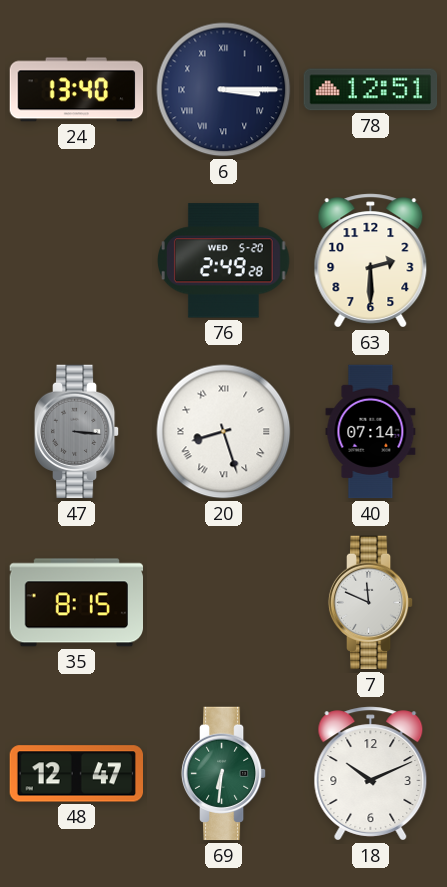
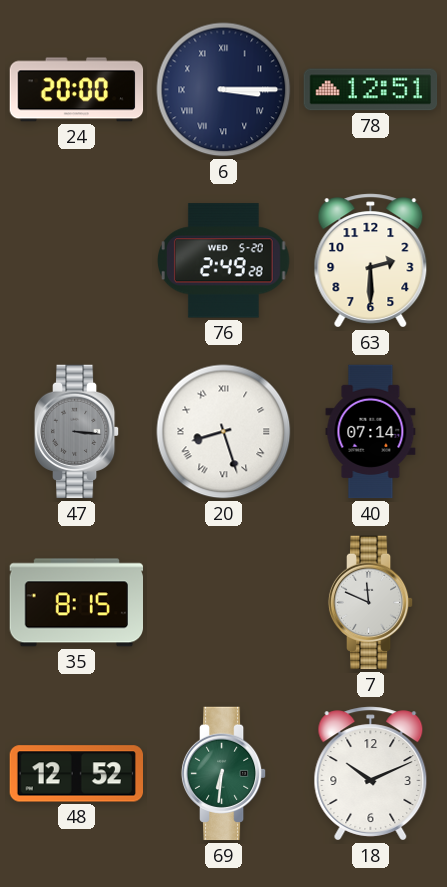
24: 13:40 -> 20:00 (77, 90)
48: 12:47 -> 12:52 (76, 774)
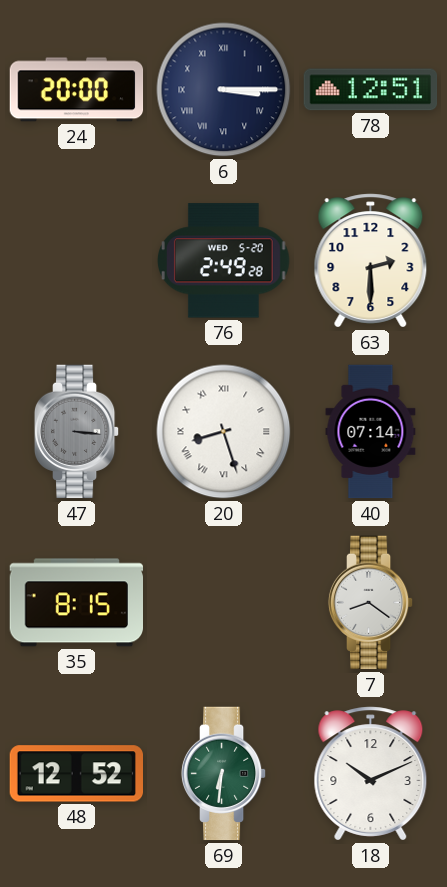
7: 11:49 -> 8:21 (371, 603)
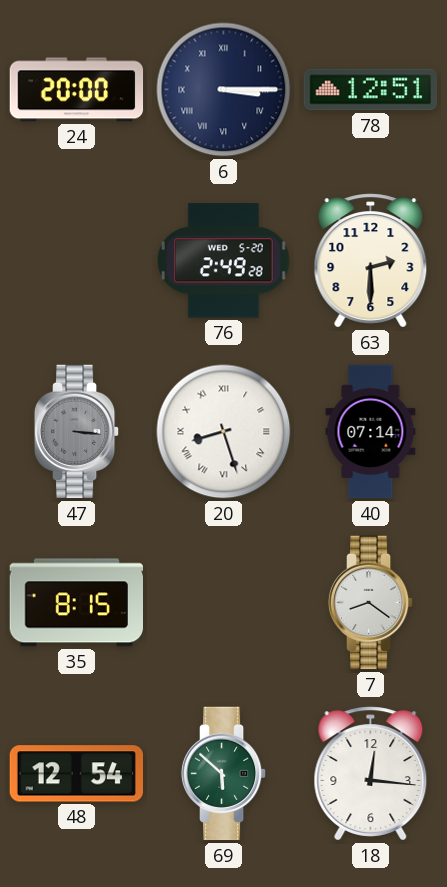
48: 12:52 -> 12:54 (76, 774)
69: 6:31 -> 5:52 (224, 774)
18: 10:11 -> 12:16 (371, 774)
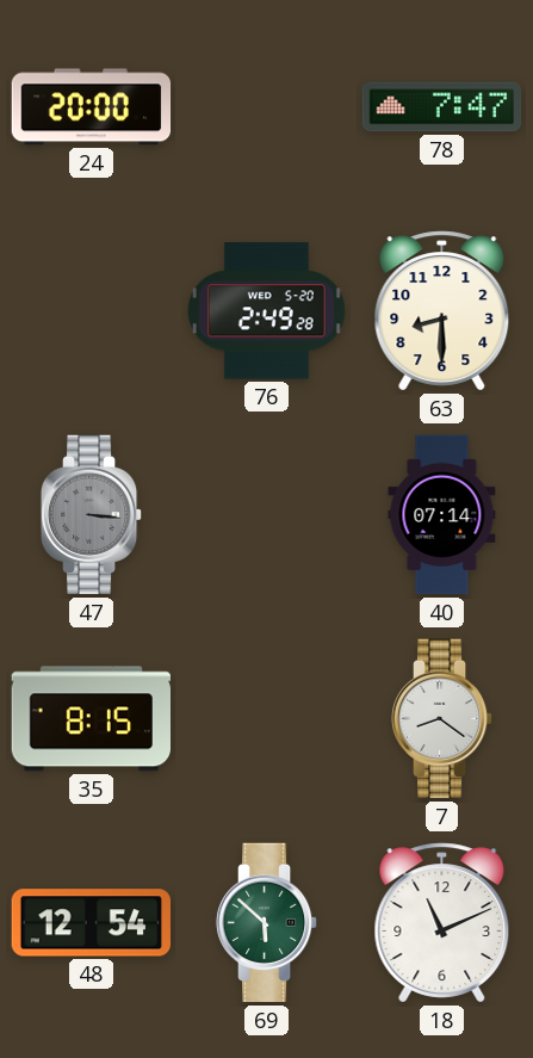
6: 3:15 -> none (224, 90)
78: 12:51 -> 7:47 (442, 107)
63: 2:30 -> 8:30 (442, 311)
20: 8:27 -> none (224, 432)
18: 12:16 -> 11:11 (442, 923)
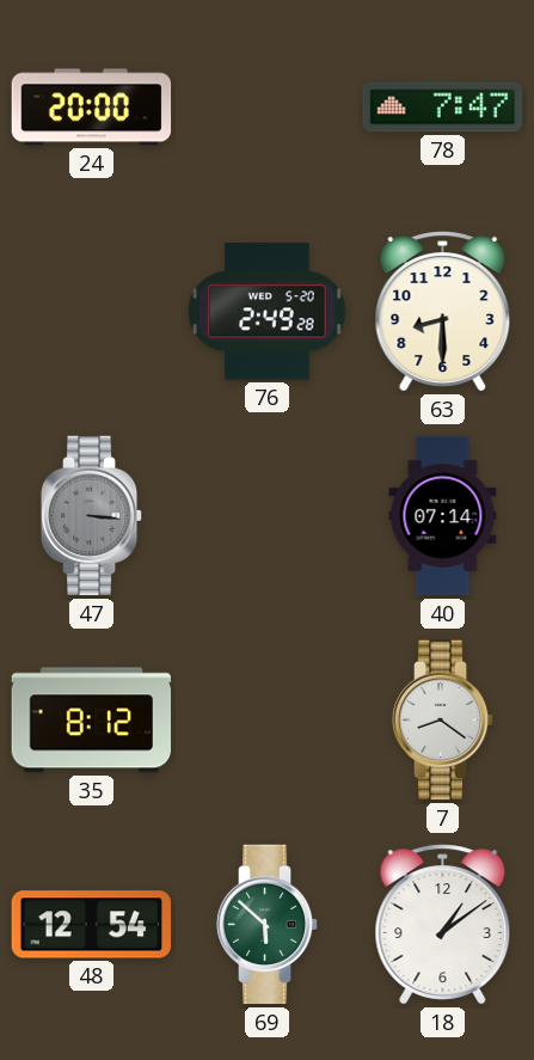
35: 8:15 -> 8:12 (91, 721)
18: 11:11 -> 1:09 (443, 925)
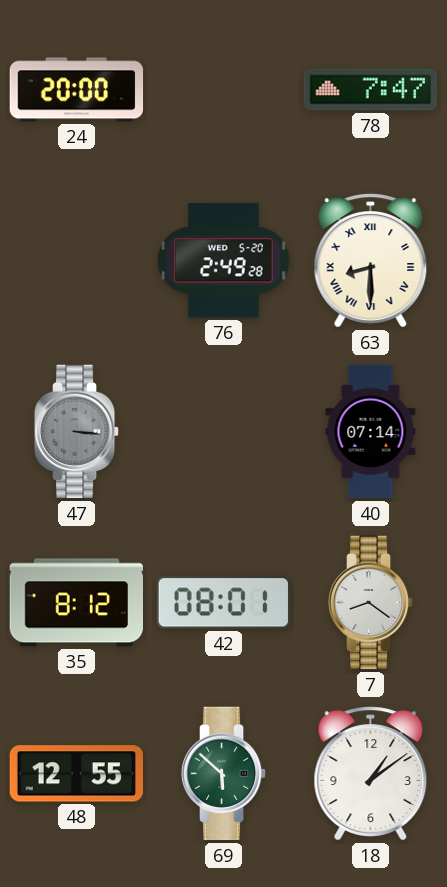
63 numerals: Arabic -> Roman (371, 261)
42: none -> 08:01 (223, 603)
48: 12:54 -> 12:55 (76, 774)
